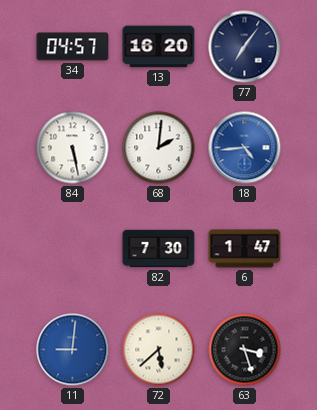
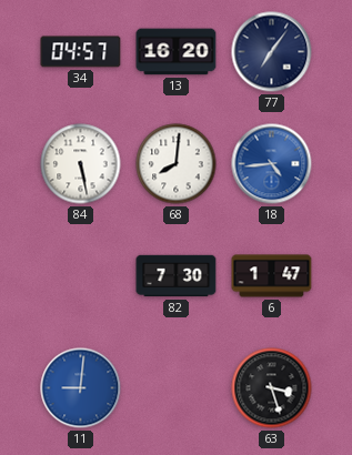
68: 2:01 -> 8:01 (177, 164)
72: 5:38 -> none (159, 350)
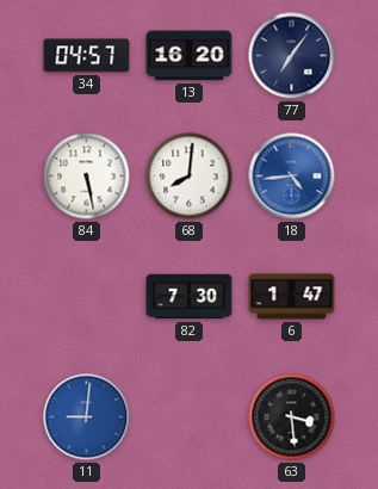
63: 3:27 -> 3:29 (292, 417)
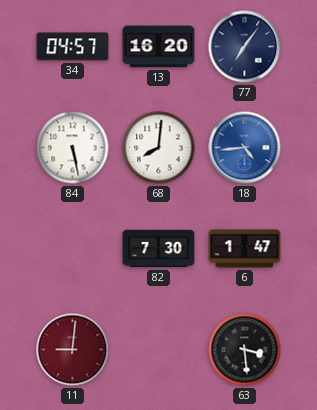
11 dial: blue -> burgundy (73, 350)
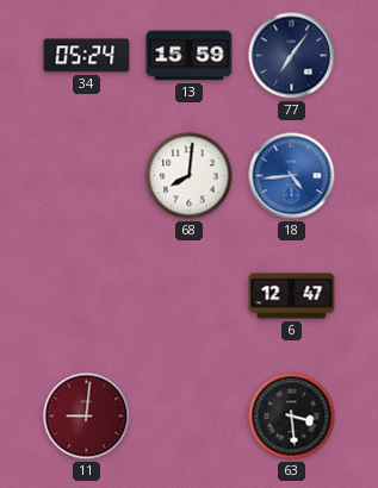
34: 04:57 -> 05:24 (87, 56)
13: 16:20 -> 15:59 (190, 56)
84: 5:28 -> none (73, 148)
82: 7:30 -> none (159, 249)
6: 1:47 -> 12:47 (292, 296)
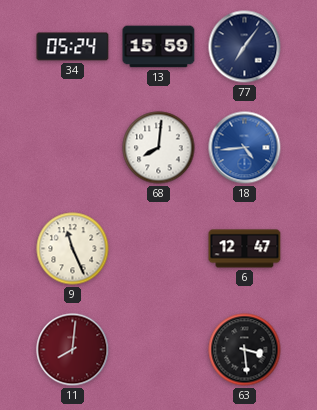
9: none -> 11:26 (73, 249)
11: 9:01 -> 8:01 (73, 350)
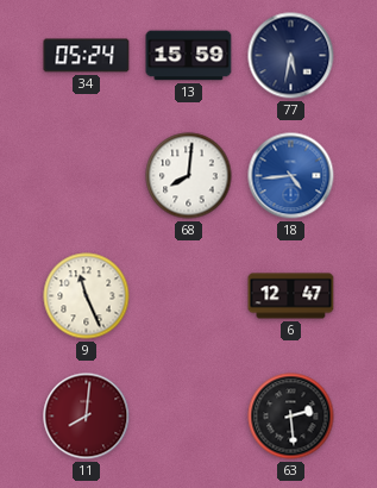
77: 7:06 -> 5:32 (291, 56)
63: 3:29 -> 2:29 (291, 417)
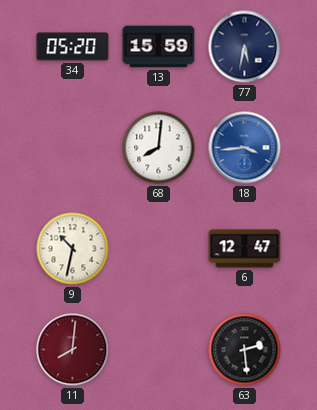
34: 05:24 -> 05:20 (73, 47)
18: 4:44 -> 3:44 (245, 148)
9: 11:26 -> 10:32 (73, 249)
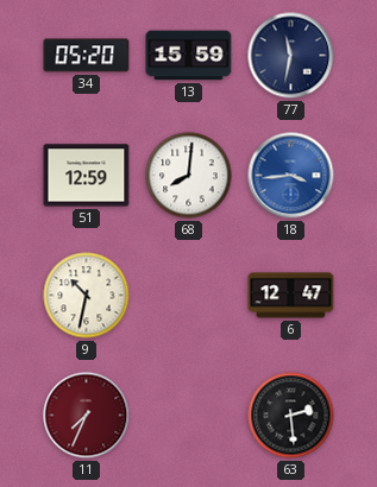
77: 5:32 -> 11:32 (291, 56)
51: none -> 12:59 (87, 176)
11: 8:01 -> 7:34 (87, 416)
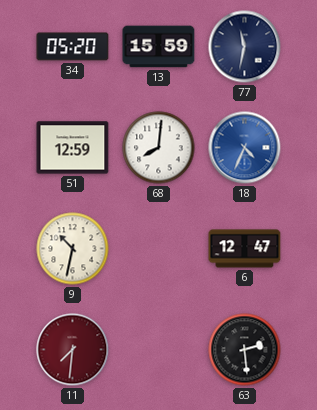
18: 3:44 -> 4:34 (245, 148)
11: 7:34 -> 7:31 (73, 350)
